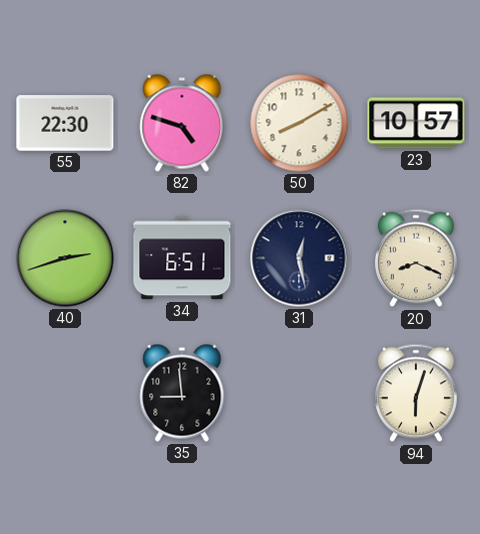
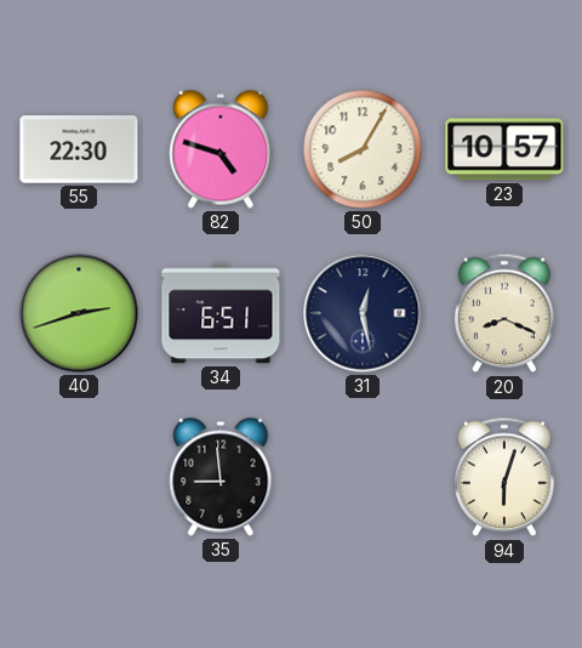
50: 8:10 -> 8:05 (363, 149)
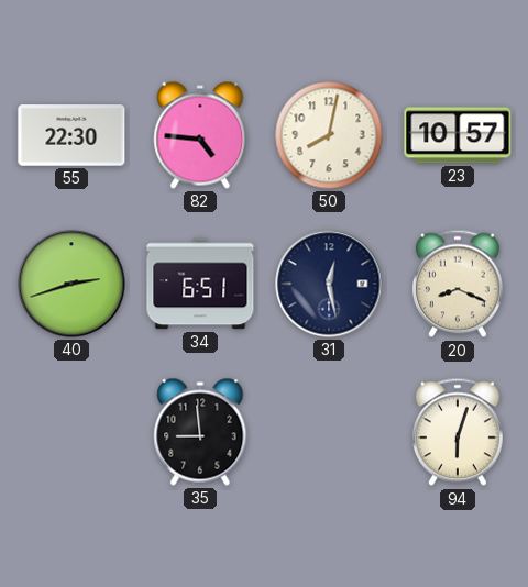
82: 4:48 -> 4:46 (200, 135)
50: 8:05 -> 8:02 (329, 135)
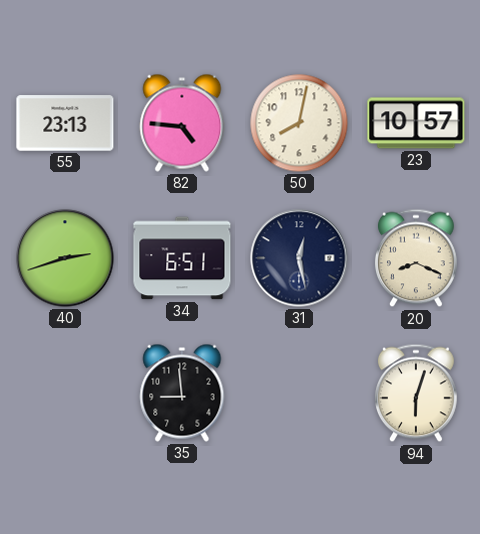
55: 22:30 -> 23:13 (65, 123)
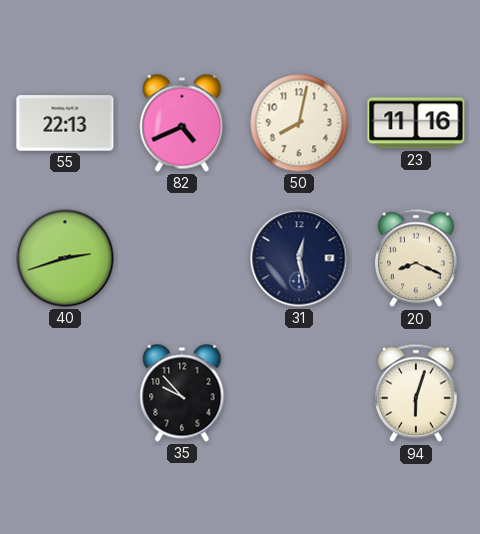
55: 23:13 -> 22:13 (65, 123)
82: 4:46 -> 4:41 (182, 123)
23: 10:57 -> 11:16 (416, 123)
34: 6:51 -> none (182, 258)
35: 8:59 -> 9:53 (182, 393)
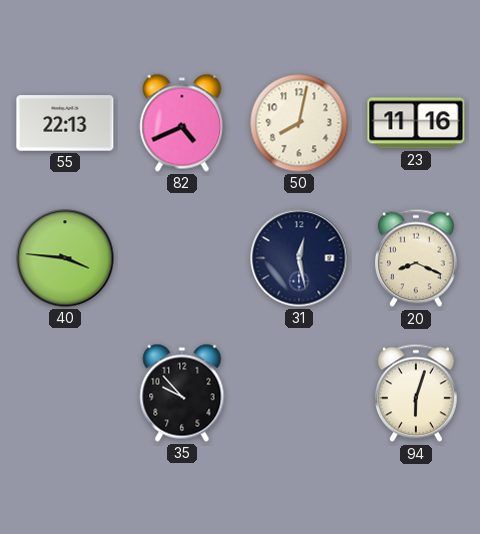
40: 2:42 -> 3:46 (65, 258)
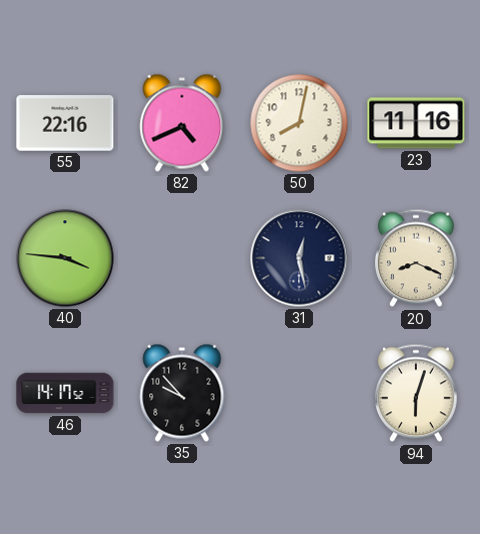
55: 22:13 -> 22:16 (65, 123)
46: none -> 14:17 (65, 393)
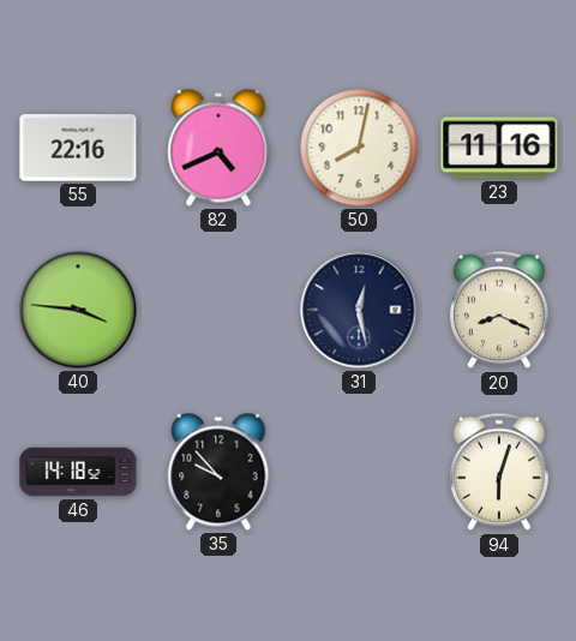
46: 14:17 -> 14:18 (78, 472)
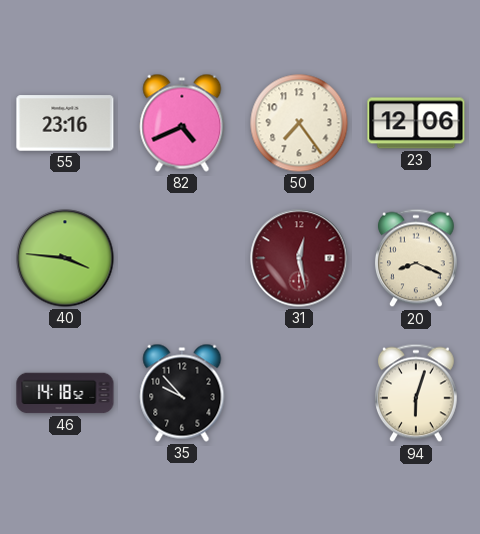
55: 22:16 -> 23:16 (65, 123)
50: 8:02 -> 7:24 (299, 123)
23: 11:16 -> 12:06 (416, 123)
31 dial: navy -> burgundy (299, 258)
